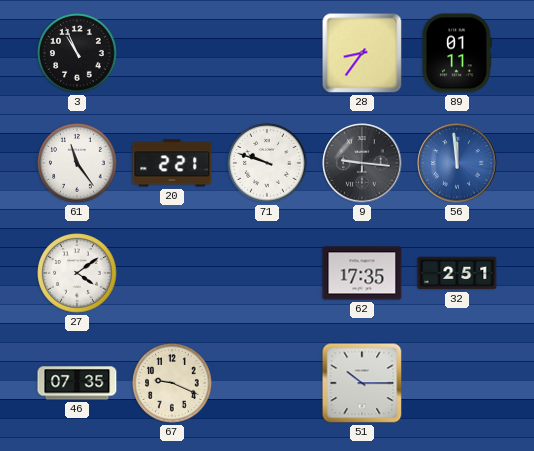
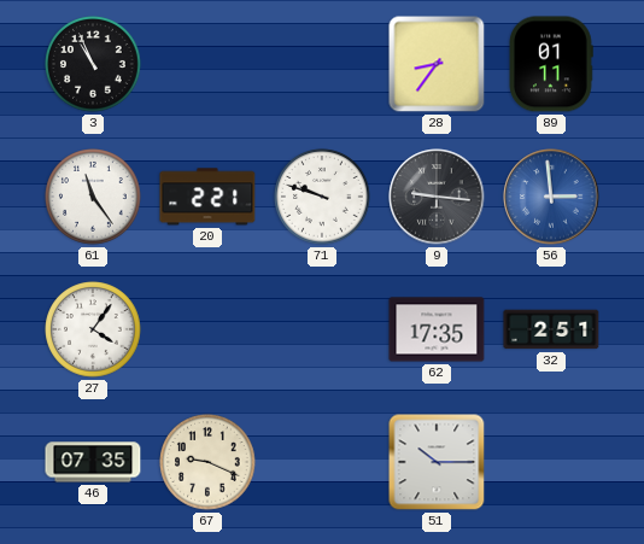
56: 11:59 -> 2:59 (551, 197)
27: 4:09 -> 4:06 (93, 329)
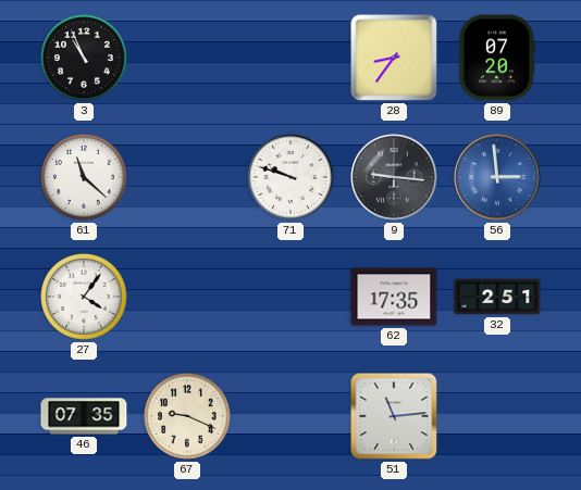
89: 01:11 -> 07:20 (497, 58)
61: 11:24 -> 11:22 (84, 177)
20: 2:21 -> none (207, 197)
51: 10:15 -> 11:14 (394, 416)
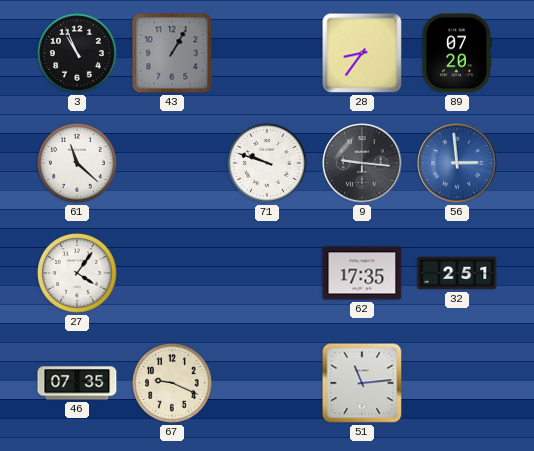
43: none -> 1:05 (172, 53)
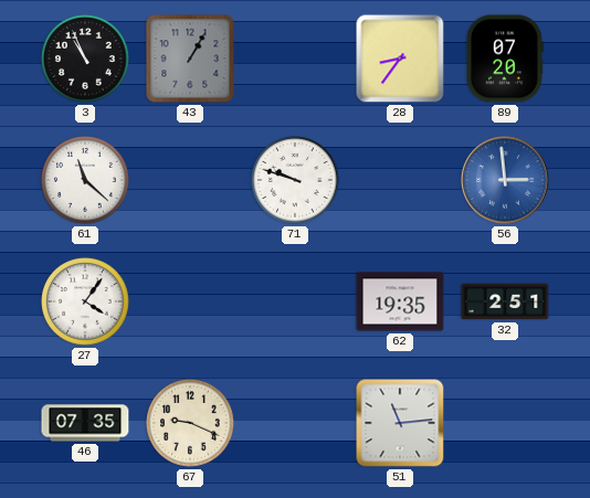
9: 9:16 -> none (362, 163)
62: 17:35 -> 19:35 (400, 301)
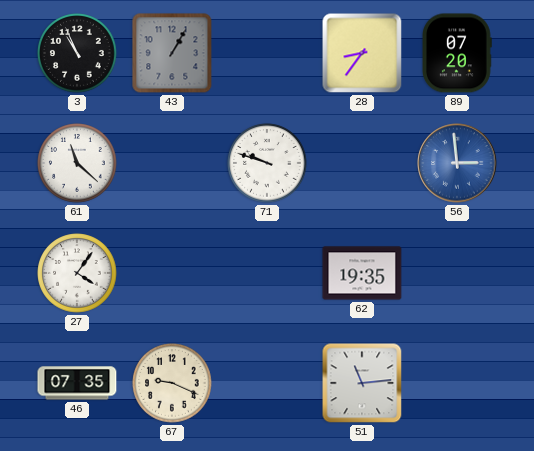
32: 2:51 -> none (505, 301)
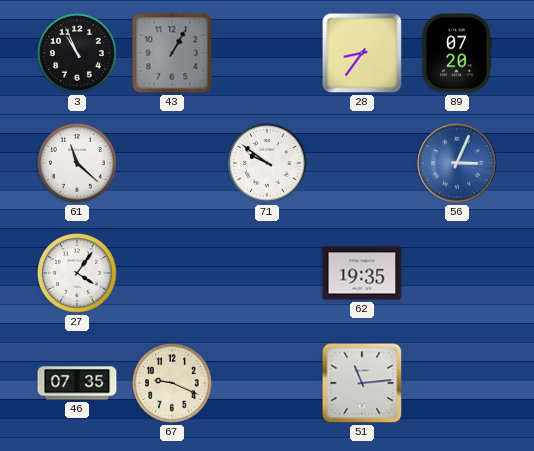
71: 9:48 -> 9:51 (267, 163)
56: 2:59 -> 3:04 (457, 163)
